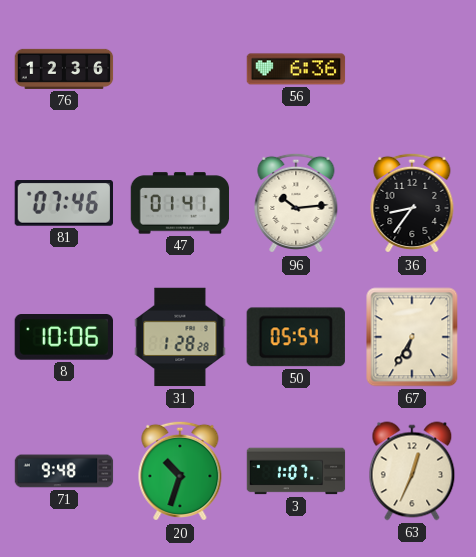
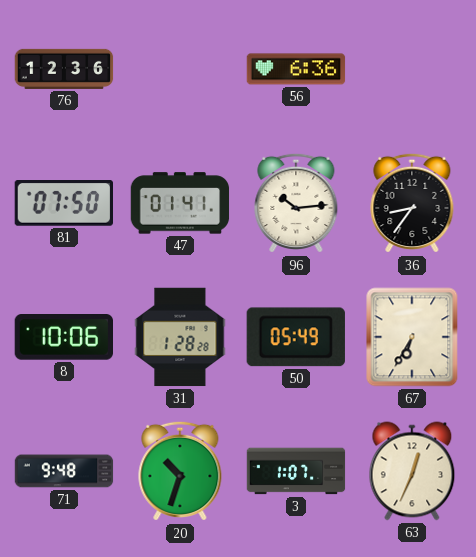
81: 07:46 -> 07:50 (63, 204)
50: 05:54 -> 05:49 (296, 337)
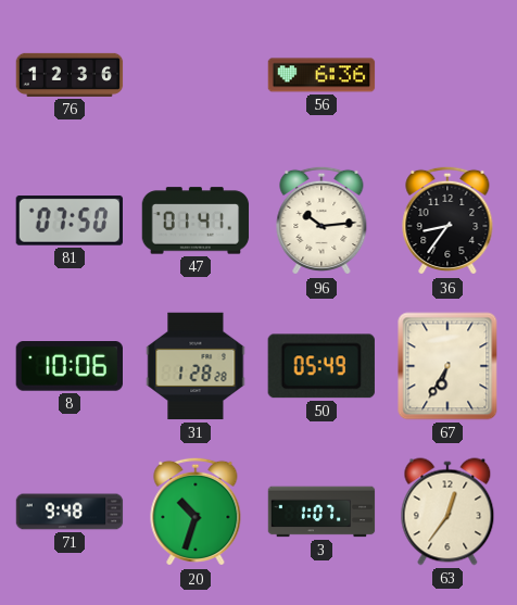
63: 12:34 -> 12:36 (447, 512)
